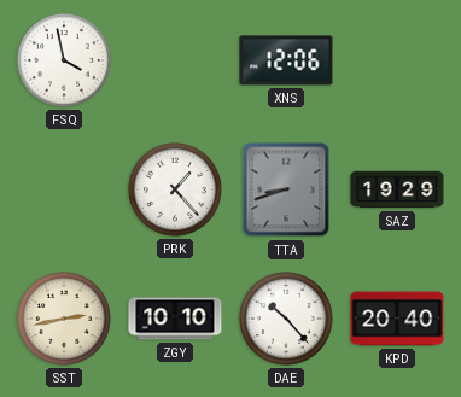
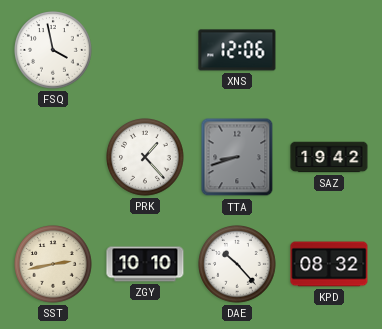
SAZ: 19:29 -> 19:42 (329, 157)
KPD: 20:40 -> 08:32 (329, 264)
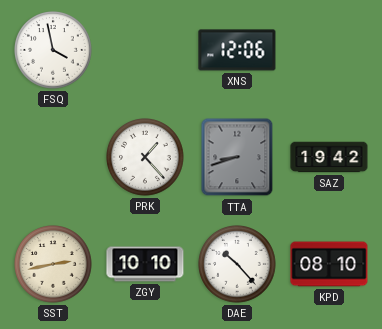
KPD: 08:32 -> 08:10 (329, 264)
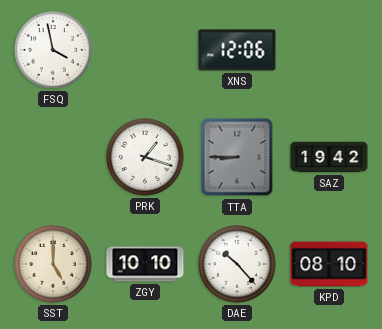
PRK: 1:23 -> 1:18 (146, 158)
TTA: 8:42 -> 8:45 (237, 157)
SST: 2:43 -> 5:00 (54, 265)
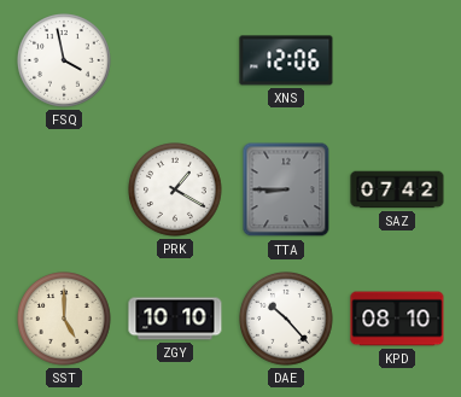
PRK: 1:18 -> 1:20 (176, 191)
SAZ: 19:42 -> 07:42 (397, 189)
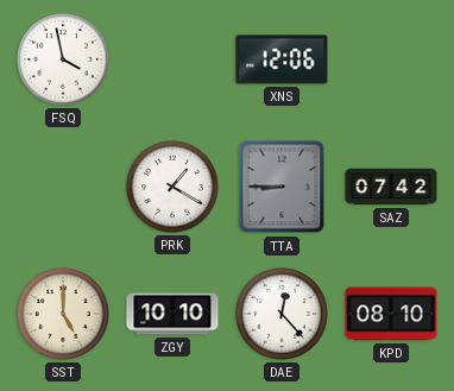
DAE: 10:23 -> 12:23 (283, 315)
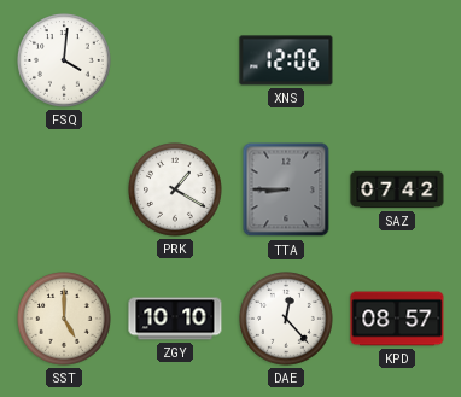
FSQ: 3:58 -> 4:01 (65, 62)
KPD: 08:10 -> 08:57 (397, 319)
